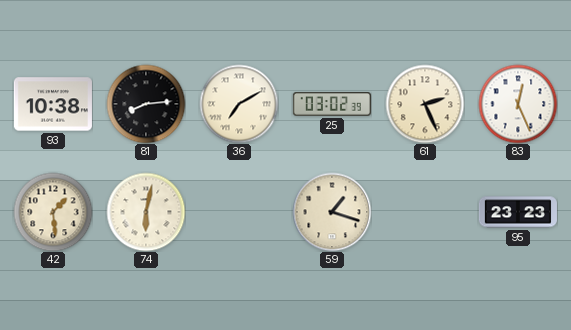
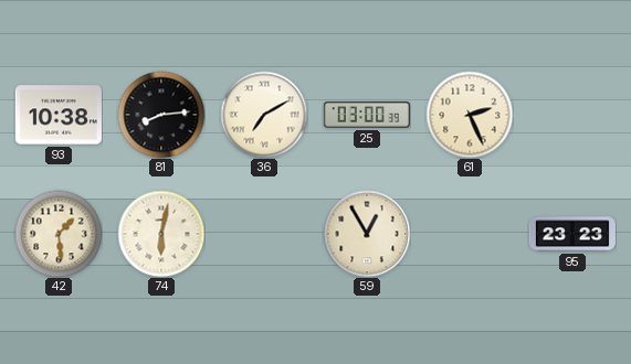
25: 03:02 -> 03:00 (367, 115)
83: 12:26 -> none (518, 104)
59: 1:18 -> 12:55 (367, 234)
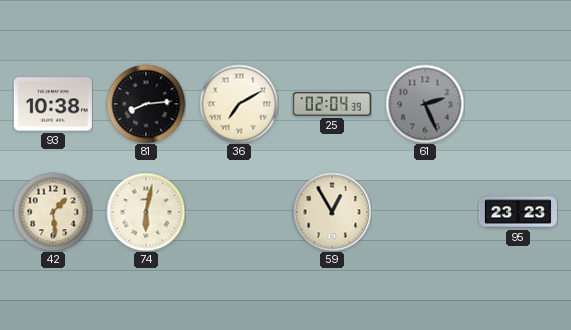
25: 03:00 -> 02:04 (332, 104)
61 dial: cream -> grey (425, 104)
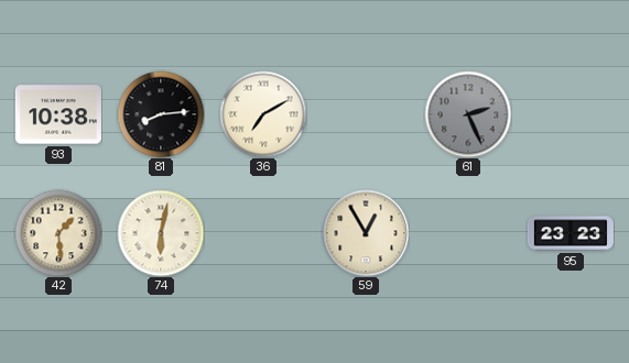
25: 02:04 -> none (332, 104)
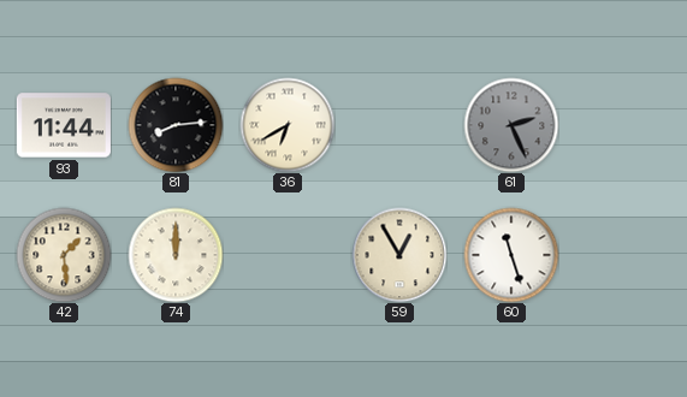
93: 10:38 -> 11:44 (64, 125)
36: 7:10 -> 6:40 (288, 125)
74: 6:02 -> 12:00 (176, 255)
60: none -> 11:27 (511, 255)
95: 23:23 -> none (571, 233)
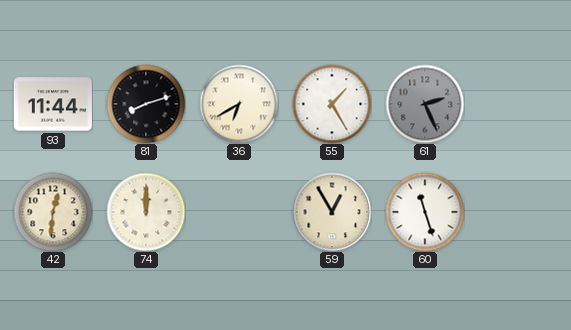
81: 8:14 -> 8:12 (146, 104)
55: none -> 1:25 (332, 104)
42: 1:29 -> 12:31 (53, 212)
